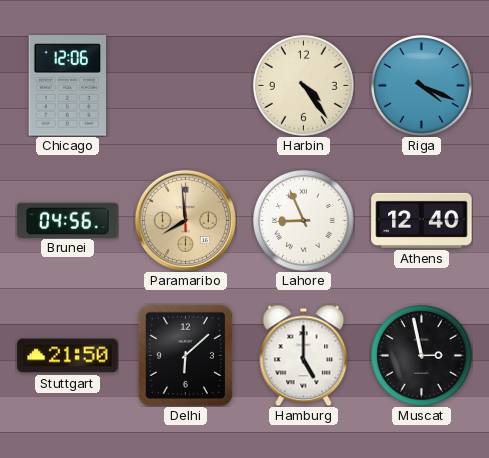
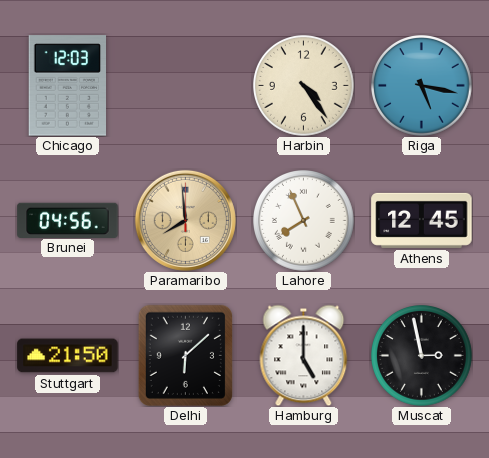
Chicago: 12:06 -> 12:03 (68, 86)
Riga: 4:19 -> 5:17 (422, 86)
Lahore: 8:56 -> 7:56 (304, 221)
Athens: 12:40 -> 12:45 (422, 220)
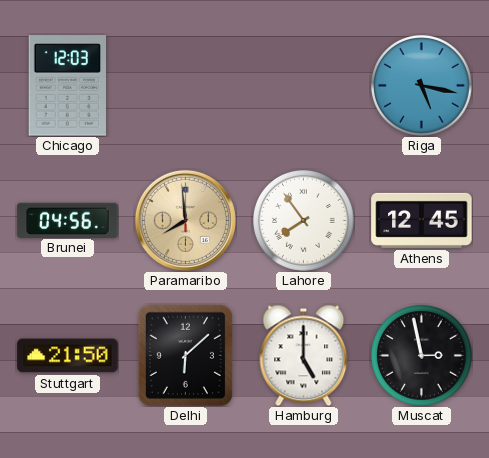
Harbin: 4:24 -> none (304, 86)
Lahore: 7:56 -> 7:54 (304, 221)
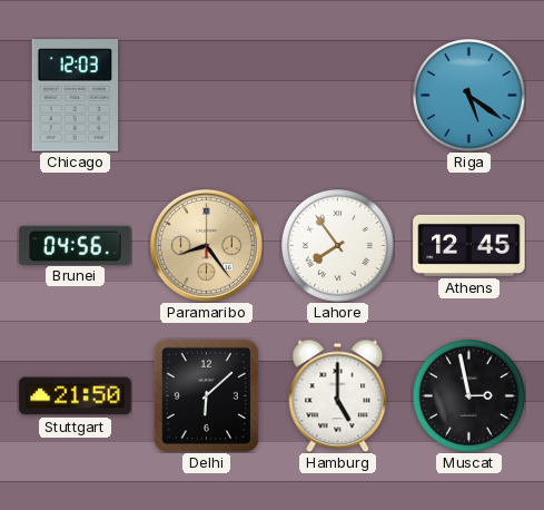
Riga: 5:17 -> 5:21 (469, 96)
Paramaribo: 7:59 -> 8:24 (206, 245)
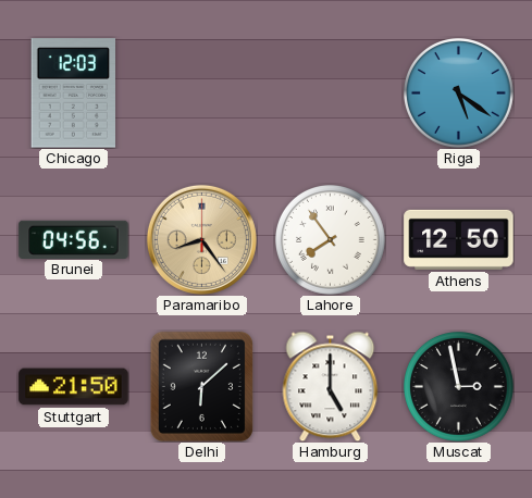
Athens: 12:45 -> 12:50 (459, 239)
